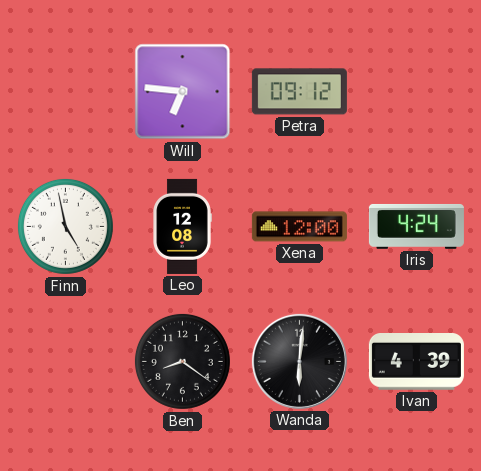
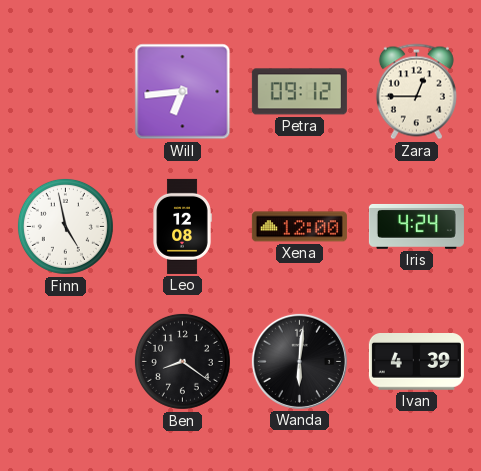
Will: 6:46 -> 6:44 (183, 92)
Zara: none -> 12:45 (416, 92)
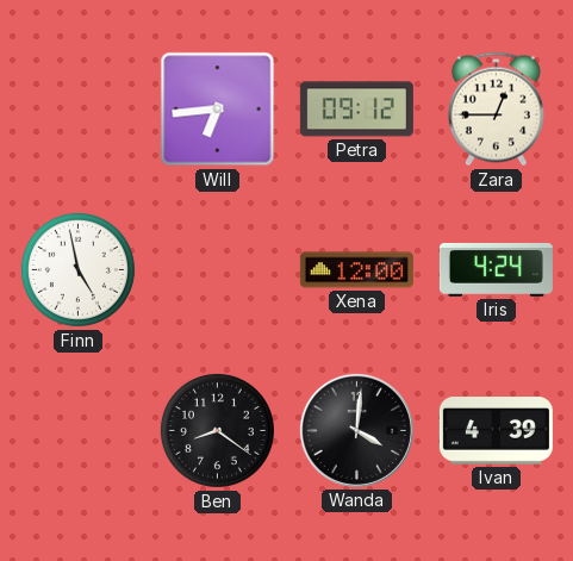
Leo: 12:08 -> none (182, 226)
Wanda: 6:01 -> 4:01 (356, 430)
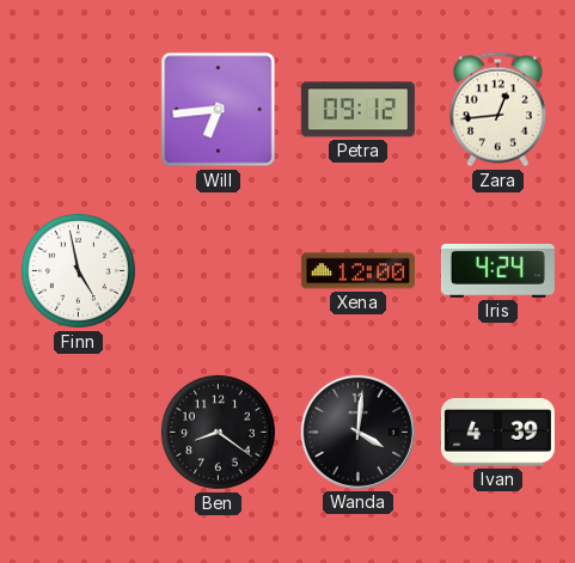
Zara: 12:45 -> 12:44 (497, 110)
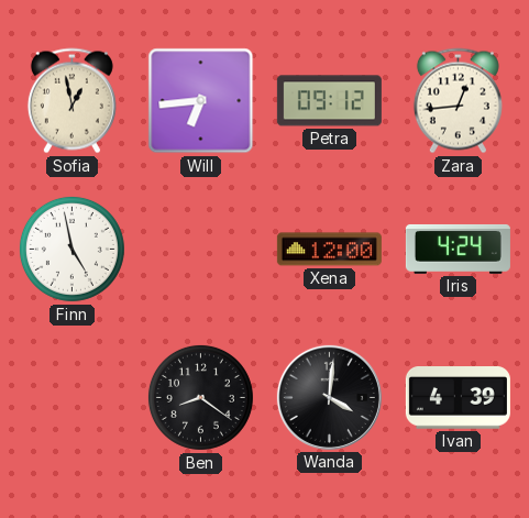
Sofia: none -> 12:58 (71, 101)
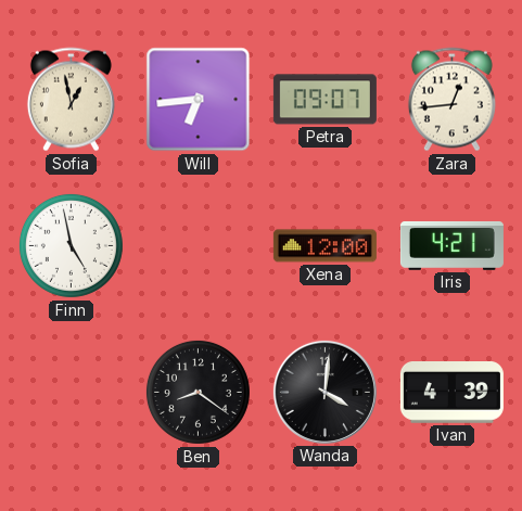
Petra: 09:12 -> 09:07 (324, 100)
Iris: 4:24 -> 4:21 (451, 246)
